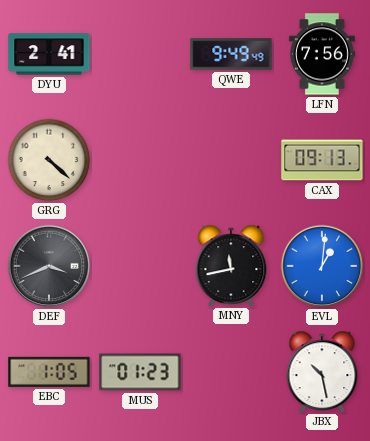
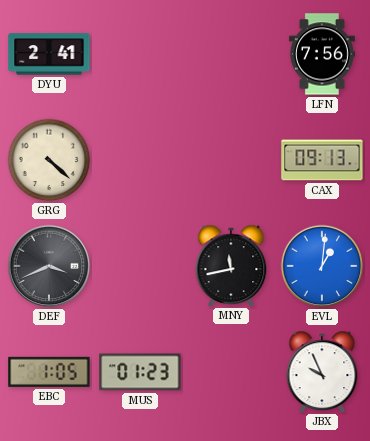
QWE: 9:49 -> none (231, 54)
JBX: 10:28 -> 9:56 (322, 371)
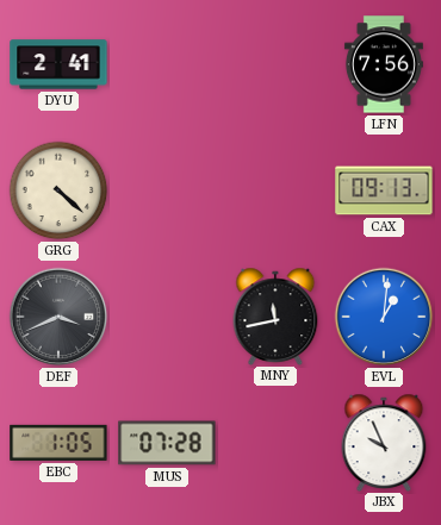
MUS: 01:23 -> 07:28 (167, 443)
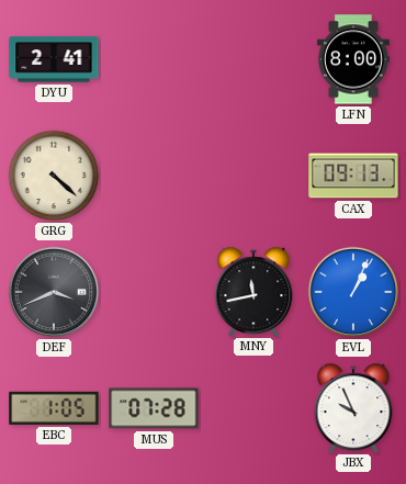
LFN: 7:56 -> 8:00 (353, 59)
EVL: 1:01 -> 1:04 (353, 292)
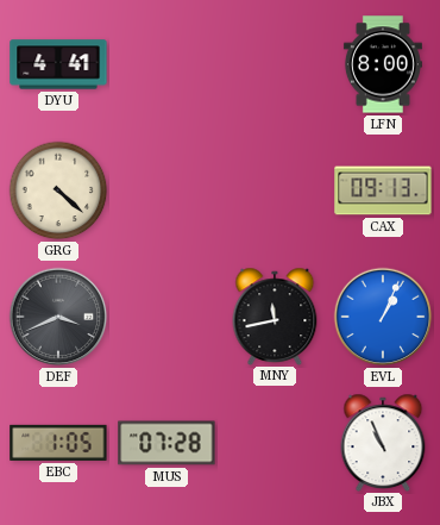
DYU: 2:41 -> 4:41 (58, 64)
JBX: 9:56 -> 10:56 (383, 442)
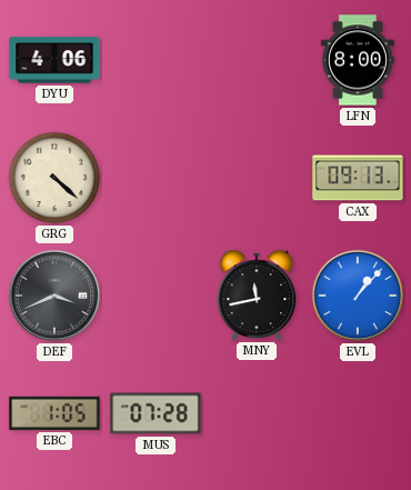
DYU: 4:41 -> 4:06 (54, 60)
EVL: 1:04 -> 1:07 (358, 296)
JBX: 10:56 -> none (383, 442)
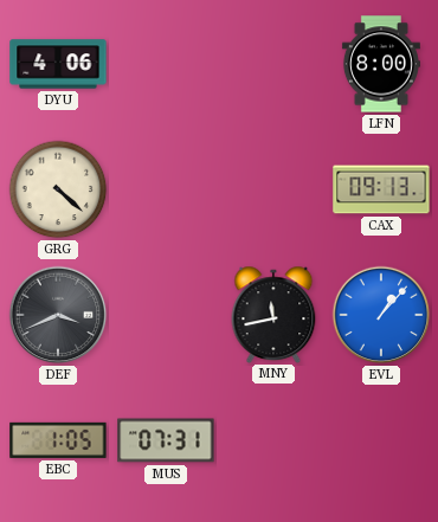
MUS: 07:28 -> 07:31 (166, 440)
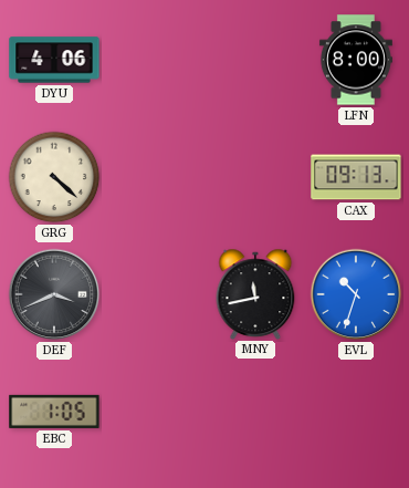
EVL: 1:07 -> 10:33 (356, 294)
MUS: 07:31 -> none (166, 440)
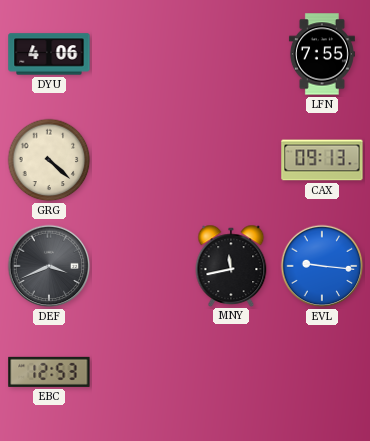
LFN: 8:00 -> 7:55 (322, 54)
EVL: 10:33 -> 9:16 (322, 266)
EBC: 1:05 -> 12:53 (49, 372)
